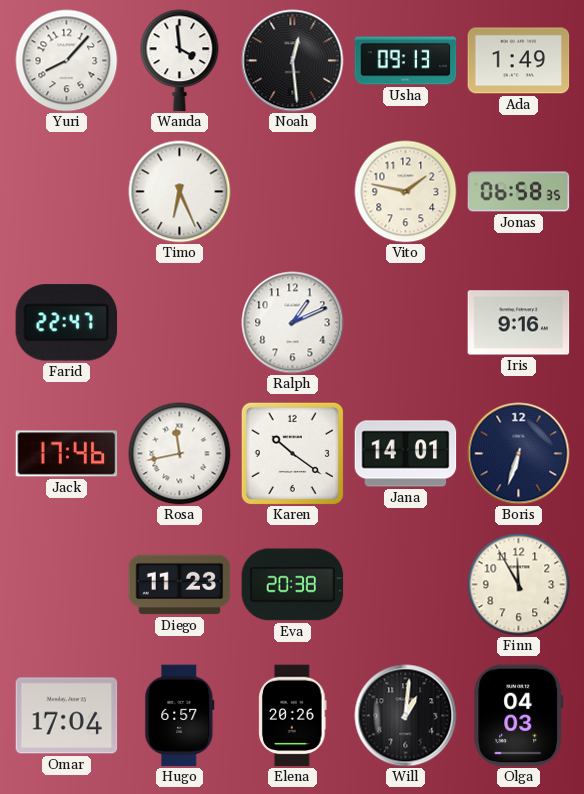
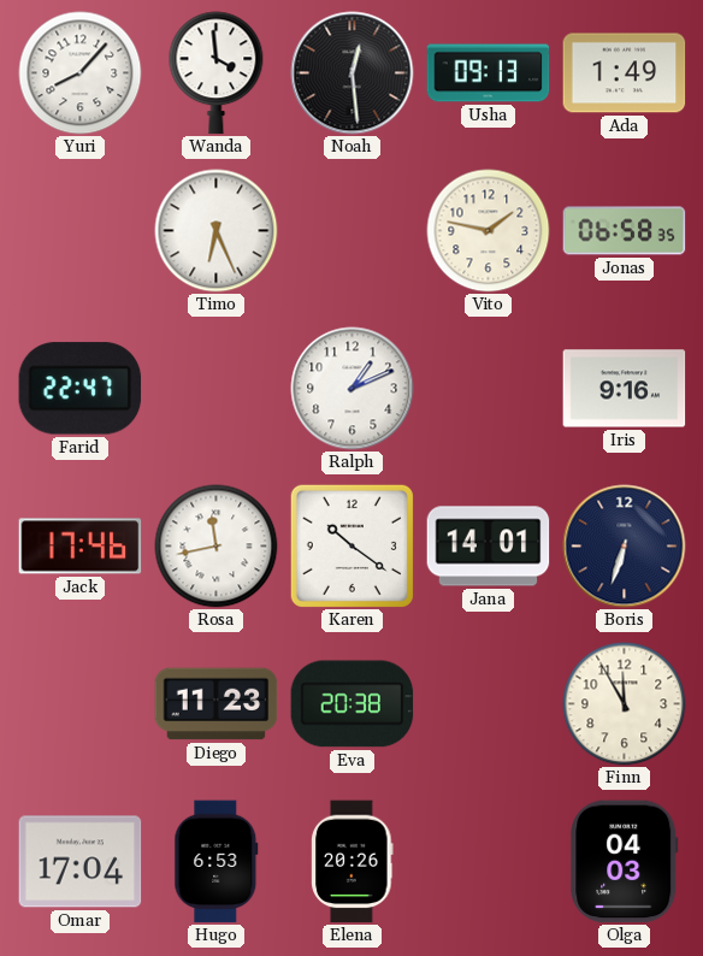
Hugo: 6:57 -> 6:53 (217, 862)
Will: 1:01 -> none (406, 716)
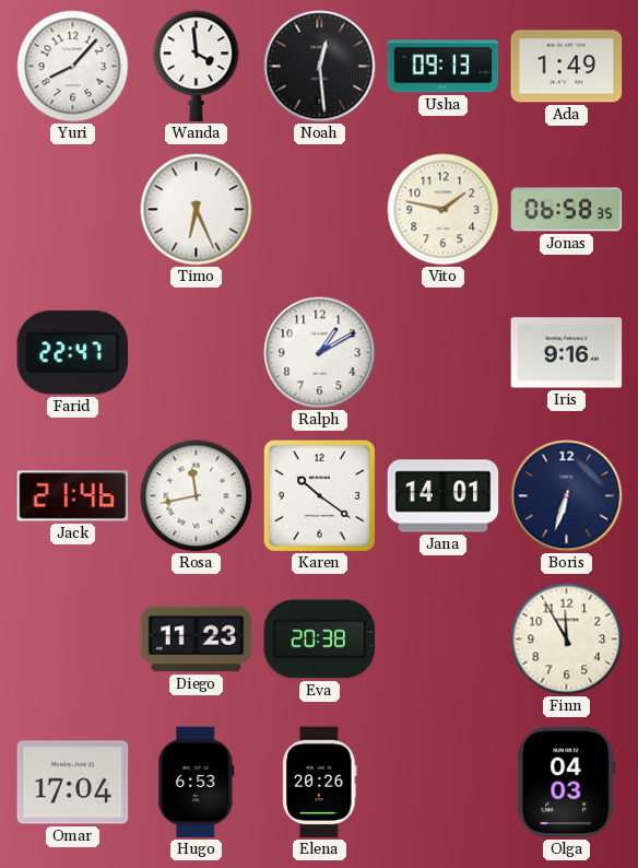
Ralph: 1:11 -> 1:10 (320, 353)
Jack: 17:46 -> 21:46 (73, 496)
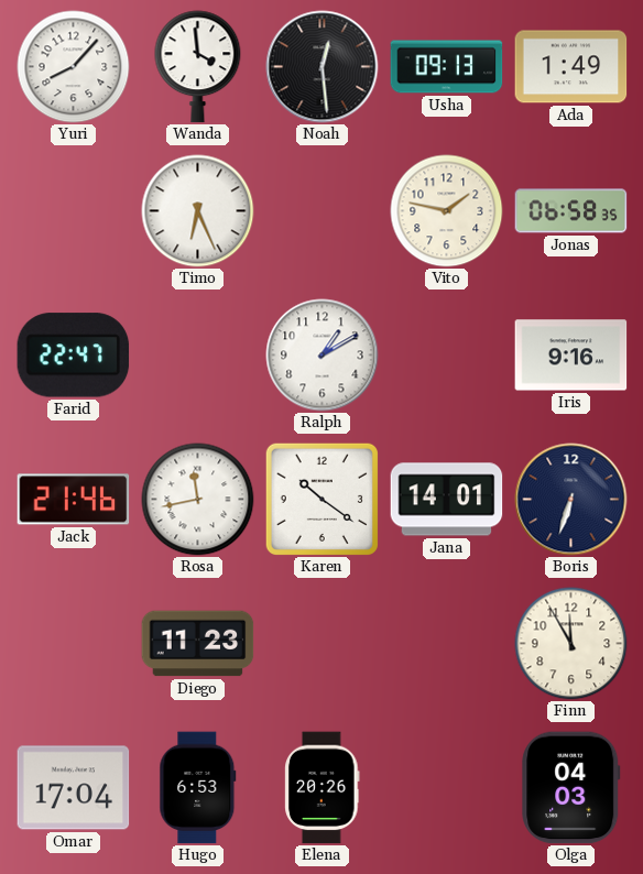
Eva: 20:38 -> none (320, 640)
